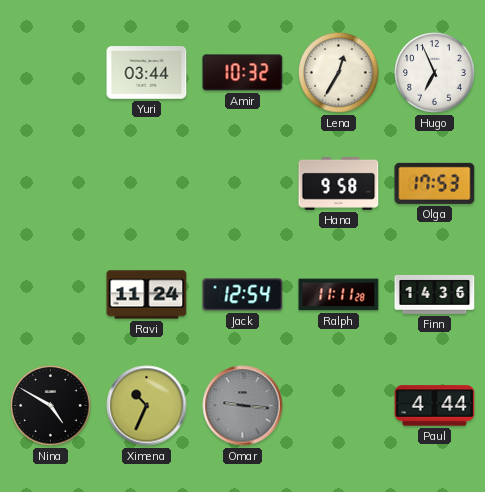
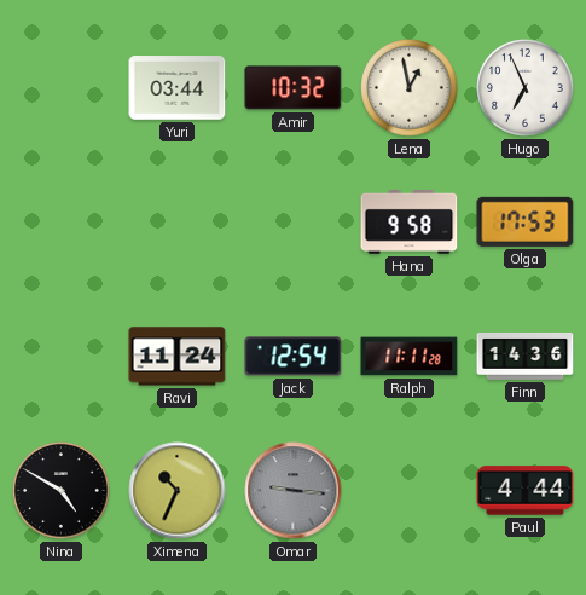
Lena: 12:35 -> 12:58 (410, 88)
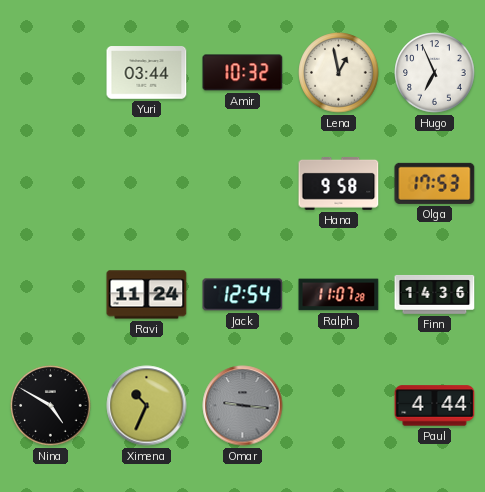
Ralph: 11:11 -> 11:07 (339, 295)
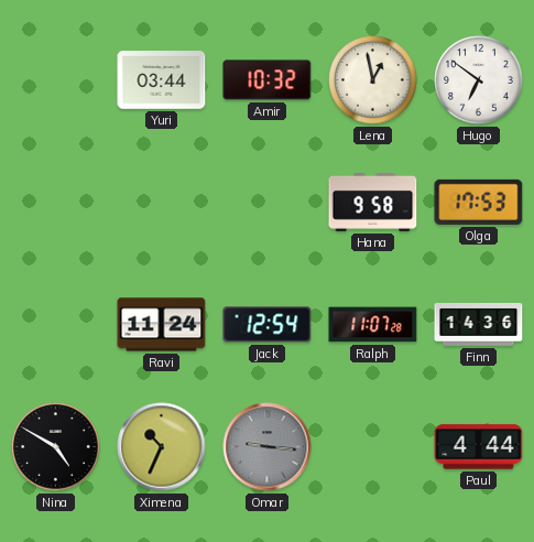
Hugo: 6:56 -> 6:51 (479, 80)
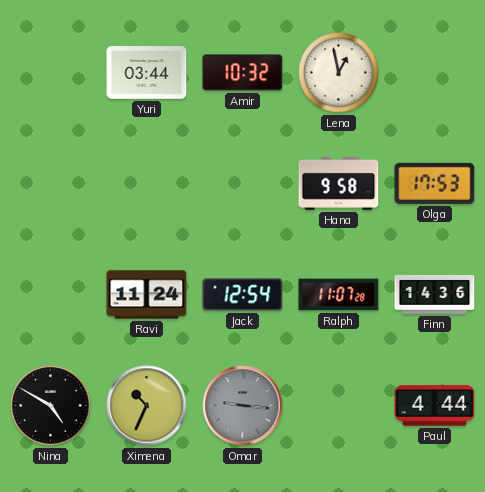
Hugo: 6:51 -> none (479, 80)
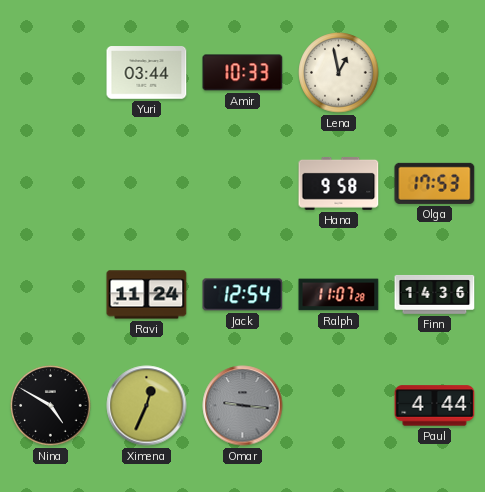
Amir: 10:32 -> 10:33 (243, 73)
Ximena: 10:34 -> 12:34 (147, 406)
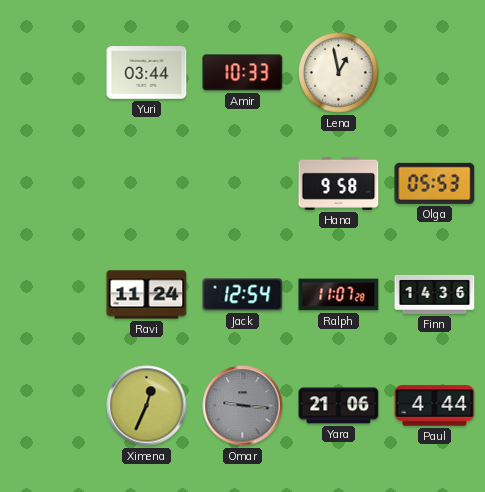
Olga: 17:53 -> 05:53 (435, 183)
Nina: 4:50 -> none (51, 406)
Yara: none -> 21:06 (339, 406)
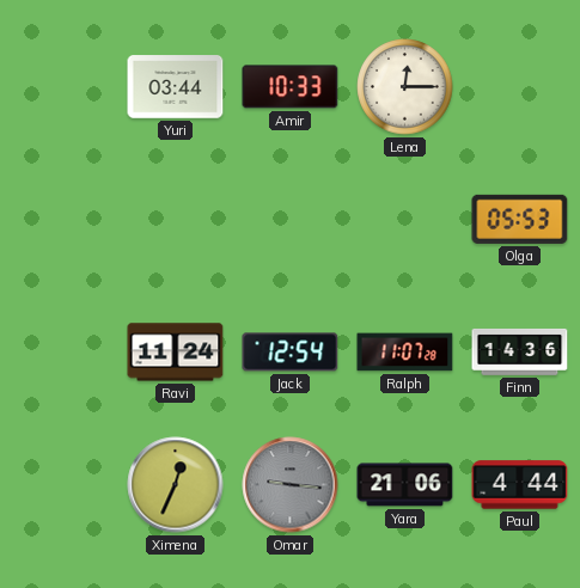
Lena: 12:58 -> 12:15 (405, 87)
Hana: 9:58 -> none (339, 183)
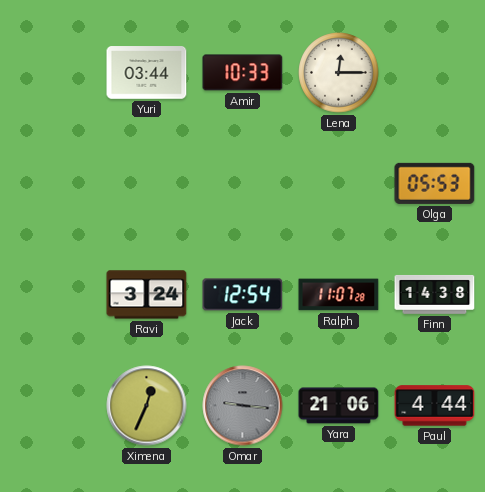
Ravi: 11:24 -> 3:24 (147, 295)
Finn: 14:36 -> 14:38 (435, 294)
